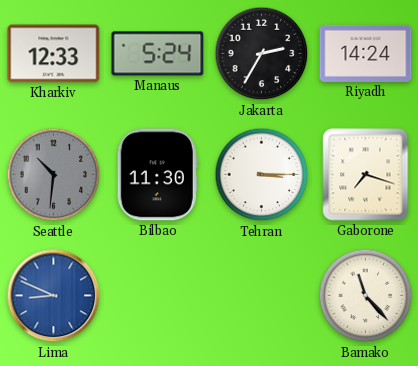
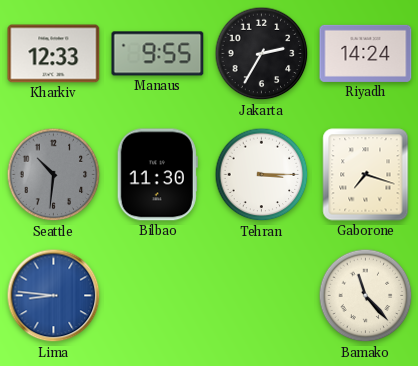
Manaus: 5:24 -> 9:55 (158, 54)
Lima: 8:49 -> 8:46 (54, 296)
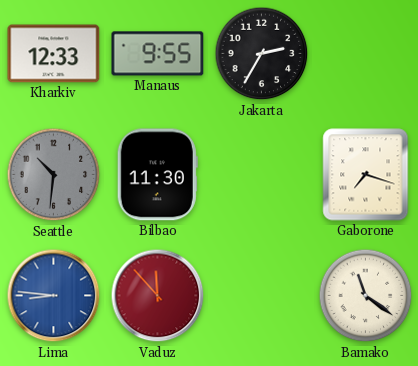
Riyadh: 14:24 -> none (366, 53)
Tehran: 3:15 -> none (262, 175)
Vaduz: none -> 11:53 (158, 296)
Bamako: 11:23 -> 11:21 (366, 296)
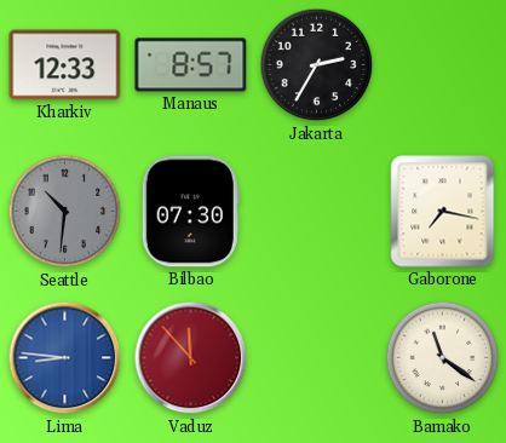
Manaus: 9:55 -> 8:57 (191, 65)
Bilbao: 11:30 -> 07:30 (190, 212)
Gaborone: 7:18 -> 7:17 (443, 212)
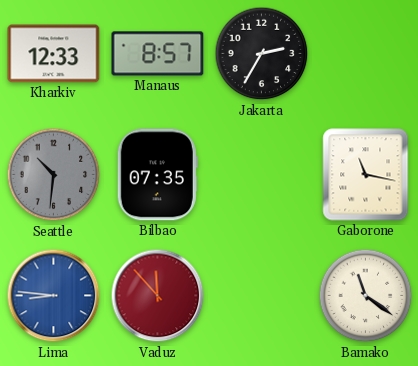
Bilbao: 07:30 -> 07:35 (157, 175)
Gaborone: 7:17 -> 11:17 (366, 175)
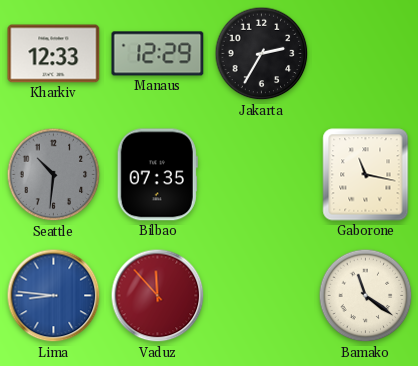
Manaus: 8:57 -> 12:29 (158, 54)
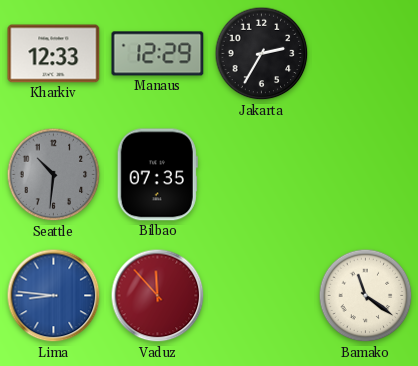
Gaborone: 11:17 -> none (366, 175)
